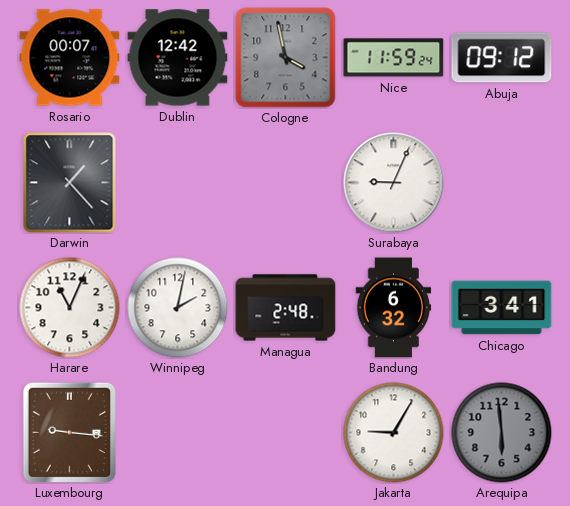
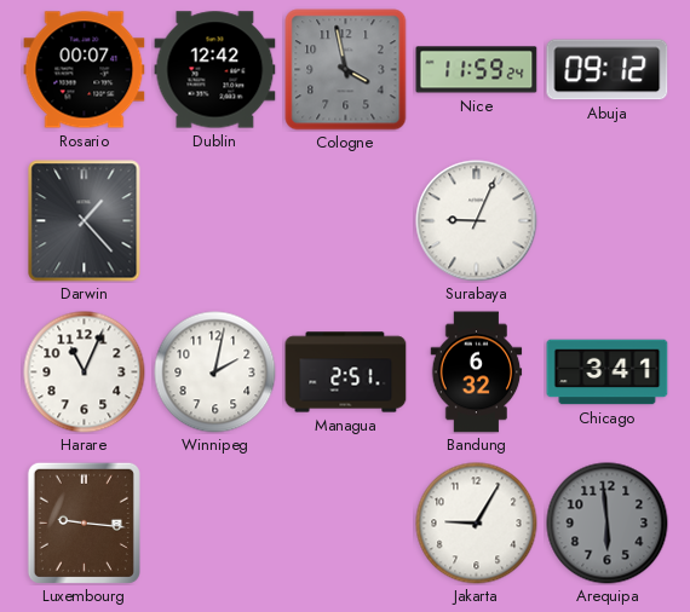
Managua: 2:48 -> 2:51 (346, 373)
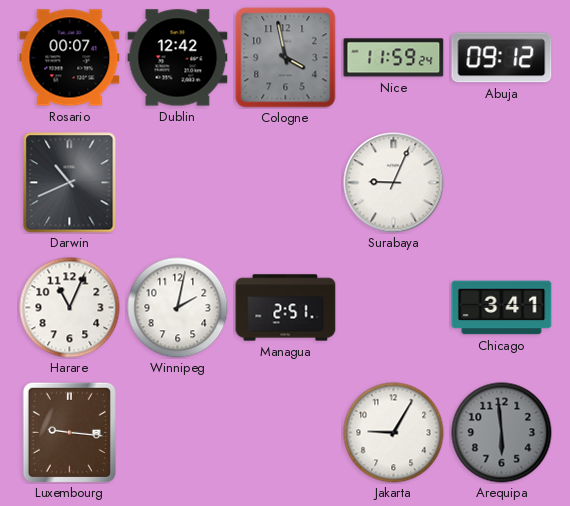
Darwin: 1:23 -> 10:41 (70, 183)
Bandung: 6:32 -> none (477, 373)
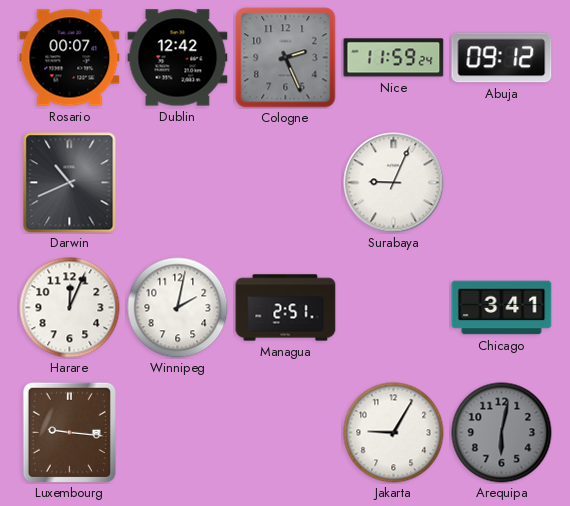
Cologne: 3:58 -> 2:26 (286, 58)
Harare: 11:04 -> 12:04 (70, 308)
Arequipa: 5:59 -> 6:02 (502, 433)
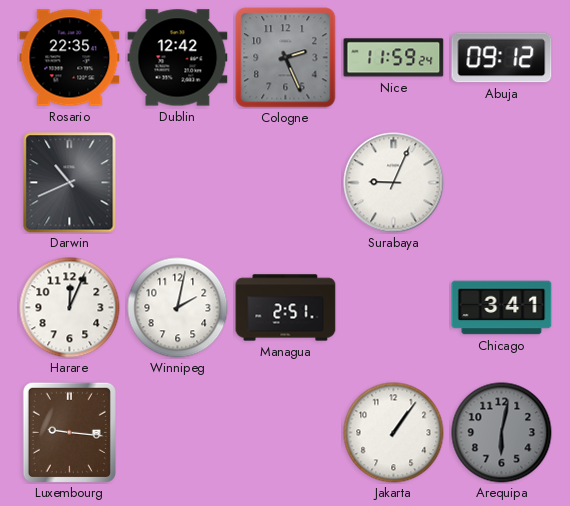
Rosario: 00:07 -> 22:35 (70, 58)
Jakarta: 9:05 -> 1:06 (394, 433)
